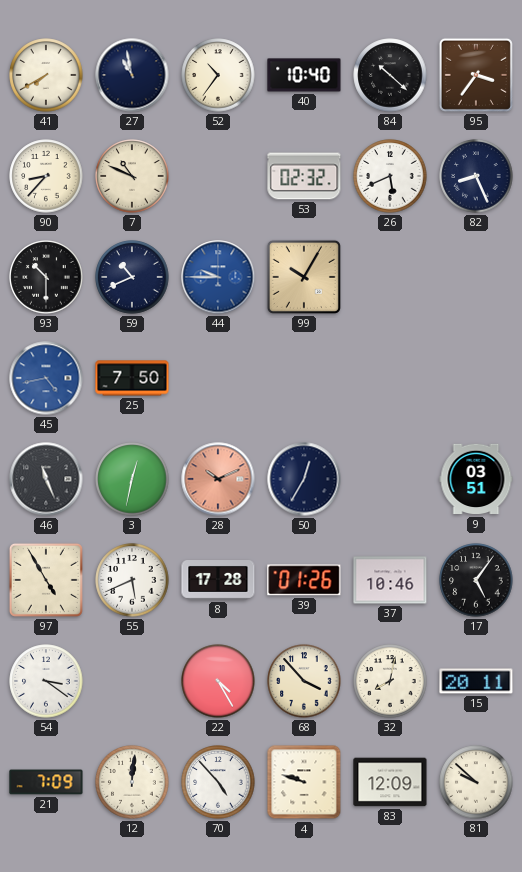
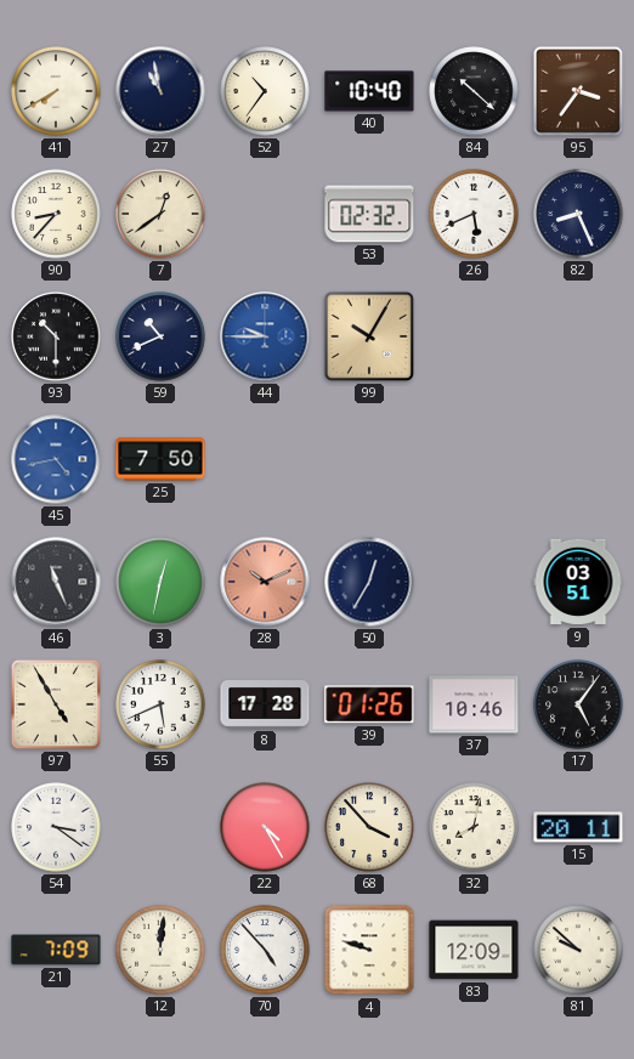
7: 10:49 -> 12:39 (160, 214)
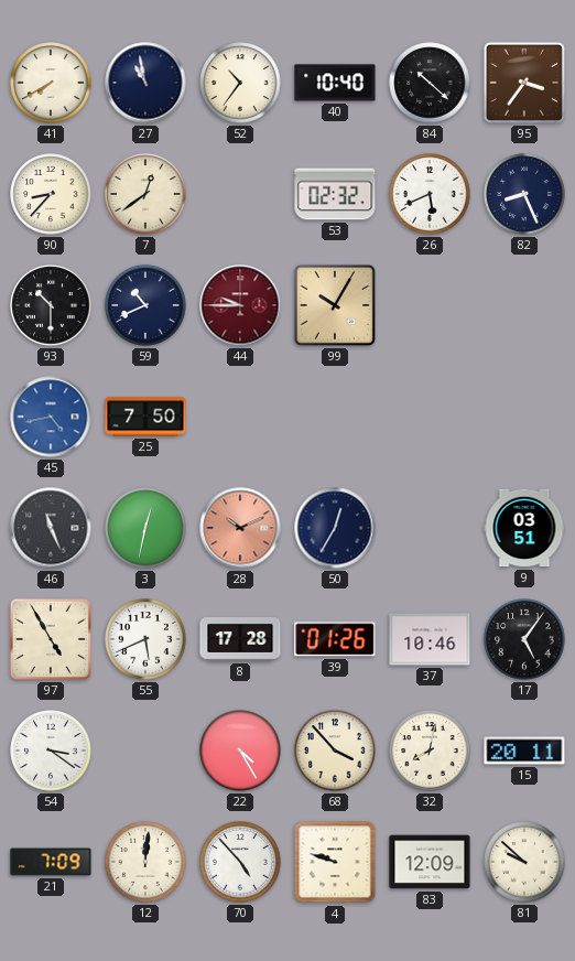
44 dial: blue -> burgundy (240, 305)
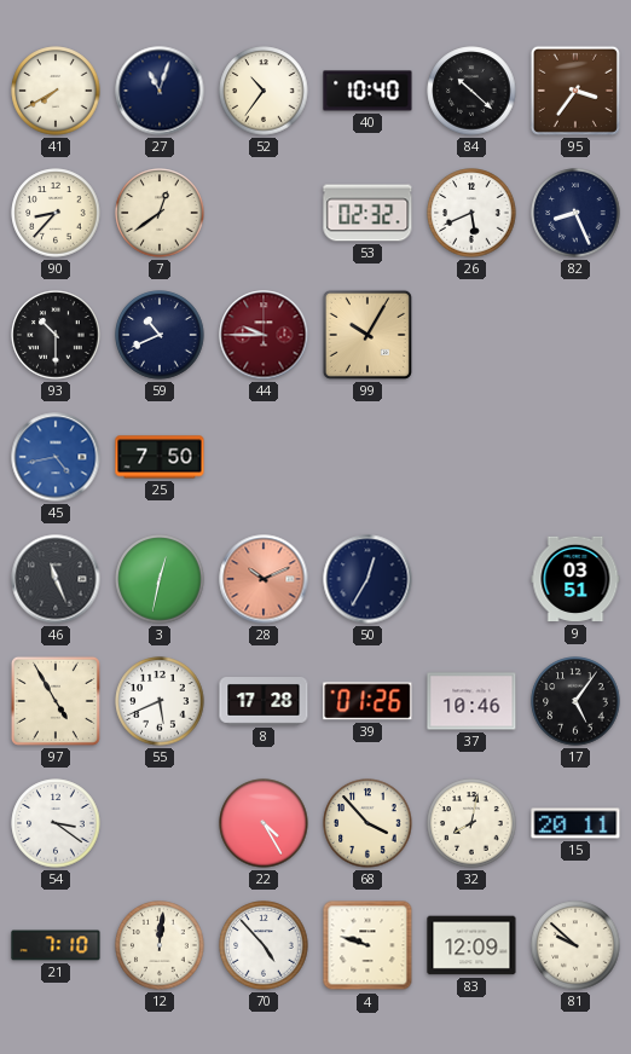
27: 10:58 -> 11:03 (160, 91)
21: 7:09 -> 7:10 (56, 945)
